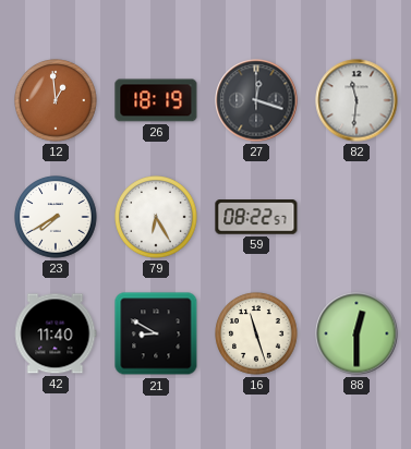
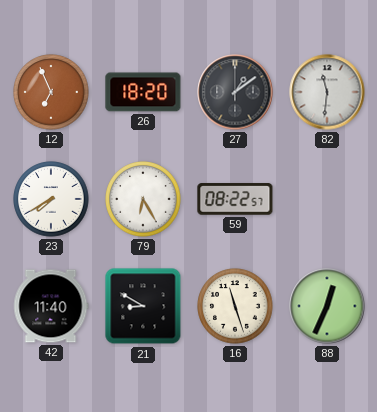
12: 12:59 -> 6:56 (51, 92)
26: 18:19 -> 18:20 (143, 92)
27: 12:18 -> 1:09 (235, 92)
88: 12:30 -> 12:34 (327, 306)
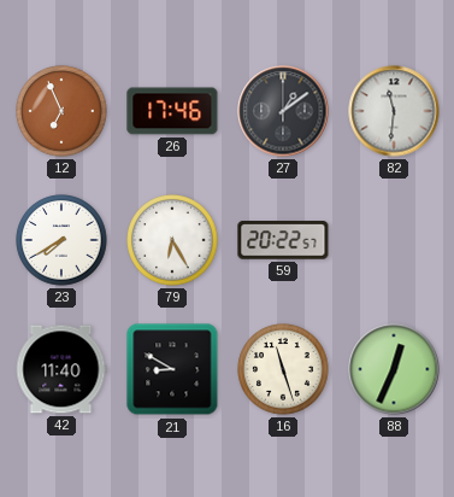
26: 18:20 -> 17:46 (172, 111)
59: 08:22 -> 20:22 (283, 240)
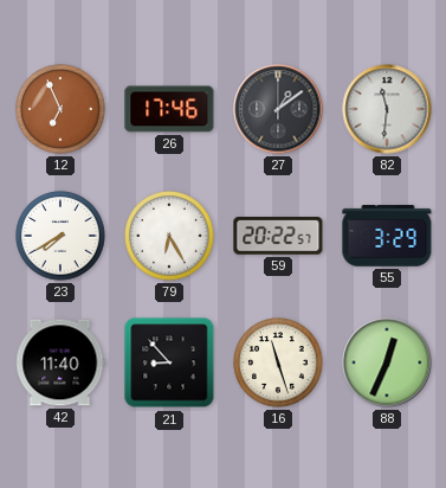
55: none -> 3:29 (387, 236)
21: 8:50 -> 8:53 (169, 362)
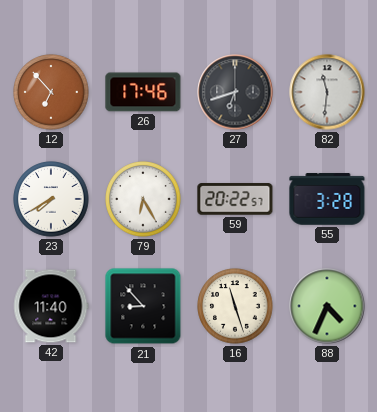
12: 6:56 -> 6:53 (51, 92)
27: 1:09 -> 6:42 (235, 92)
55: 3:29 -> 3:28 (327, 199)
88: 12:34 -> 4:34 (327, 306)
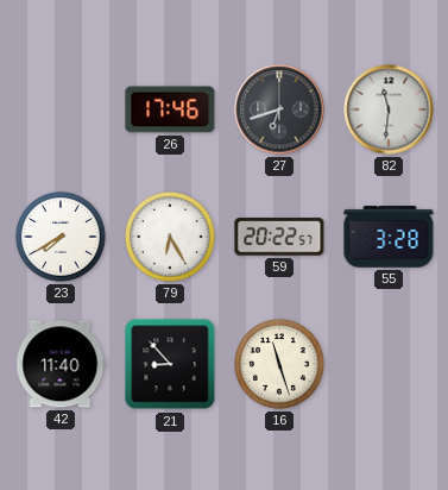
12: 6:53 -> none (51, 92)
88: 4:34 -> none (327, 306)
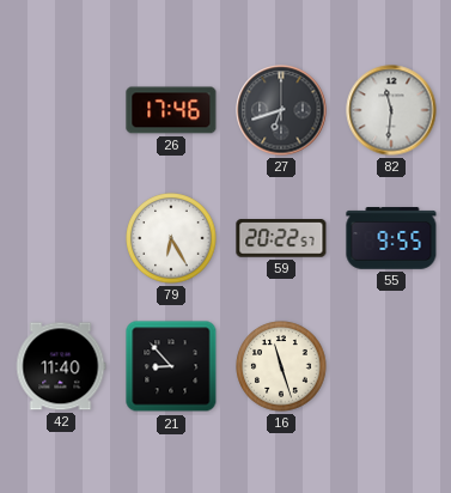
23: 7:40 -> none (61, 237)
55: 3:28 -> 9:55 (391, 238)
